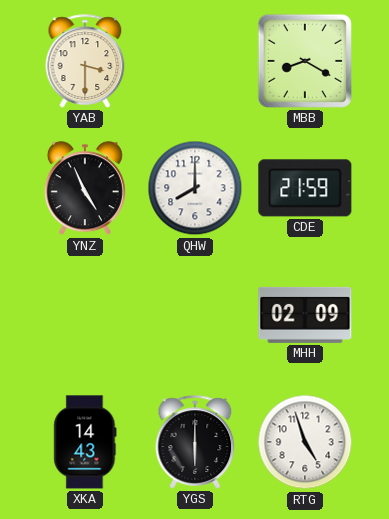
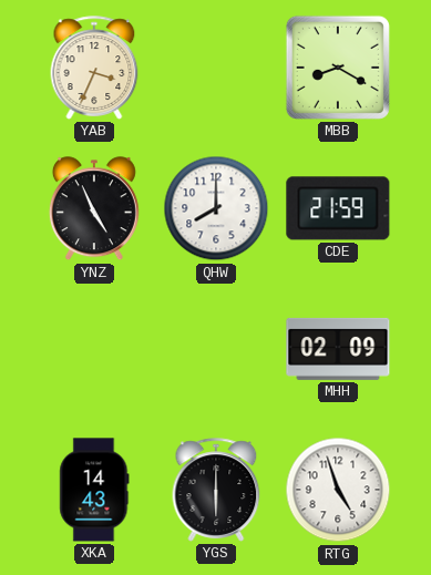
YAB: 3:30 -> 3:34 (94, 68)
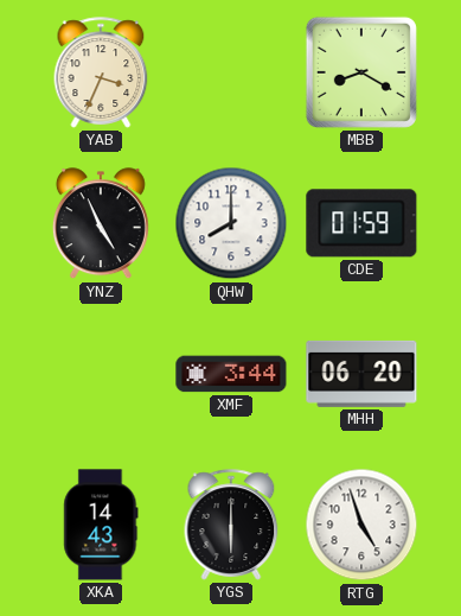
CDE: 21:59 -> 01:59 (361, 223)
XMF: none -> 3:44 (231, 374)
MHH: 02:09 -> 06:20 (361, 374)
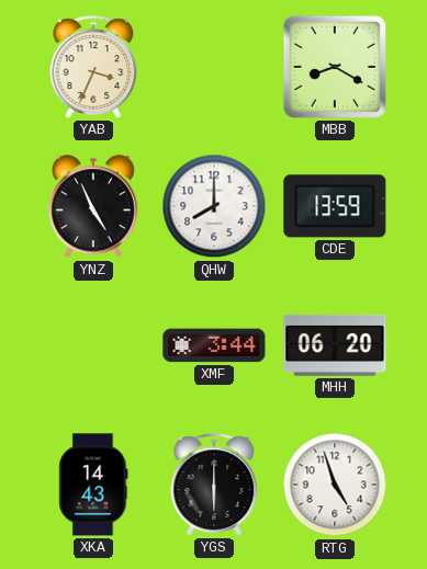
CDE: 01:59 -> 13:59 (335, 206)
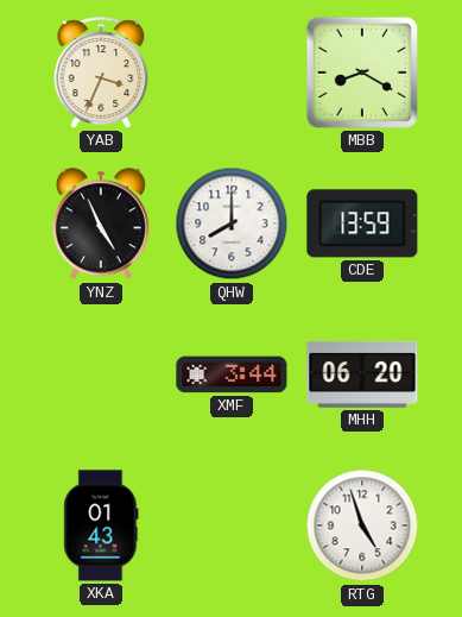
XKA: 14:43 -> 01:43 (101, 525)
YGS: 6:00 -> none (214, 485)
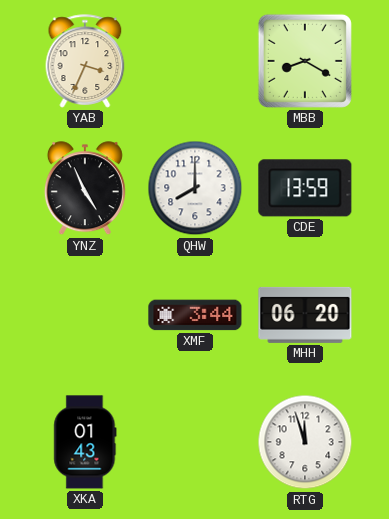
RTG: 4:57 -> 11:57 (305, 442)
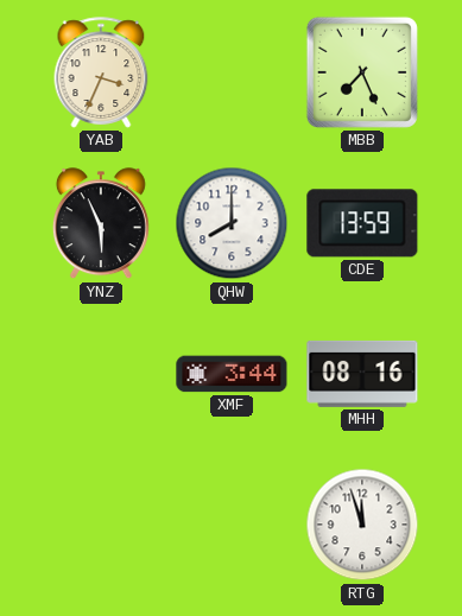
MBB: 8:20 -> 7:26 (362, 72)
YNZ: 4:56 -> 5:56 (101, 224)
MHH: 06:20 -> 08:16 (362, 374)
XKA: 01:43 -> none (85, 442)
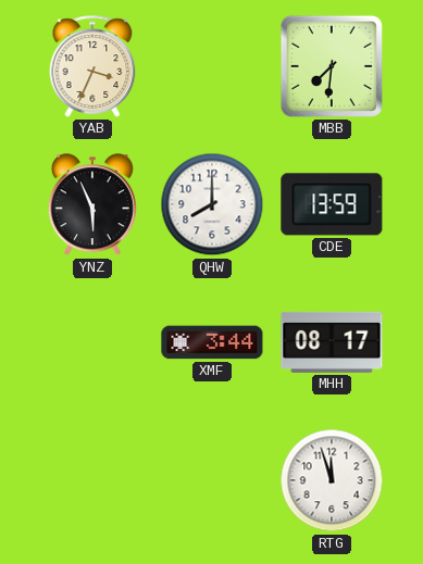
MBB: 7:26 -> 7:31 (332, 66)
MHH: 08:16 -> 08:17 (332, 342)
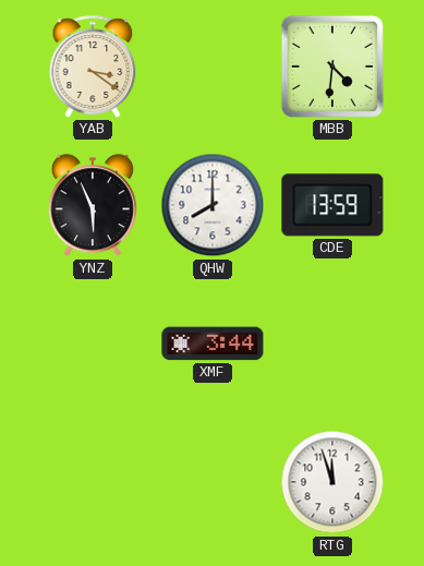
YAB: 3:34 -> 3:21 (93, 67)
MBB: 7:31 -> 4:31 (332, 67)
MHH: 08:17 -> none (332, 342)
